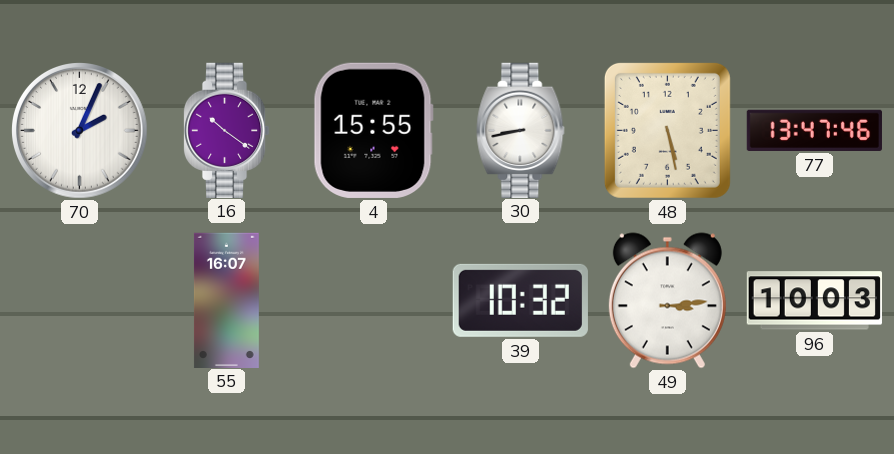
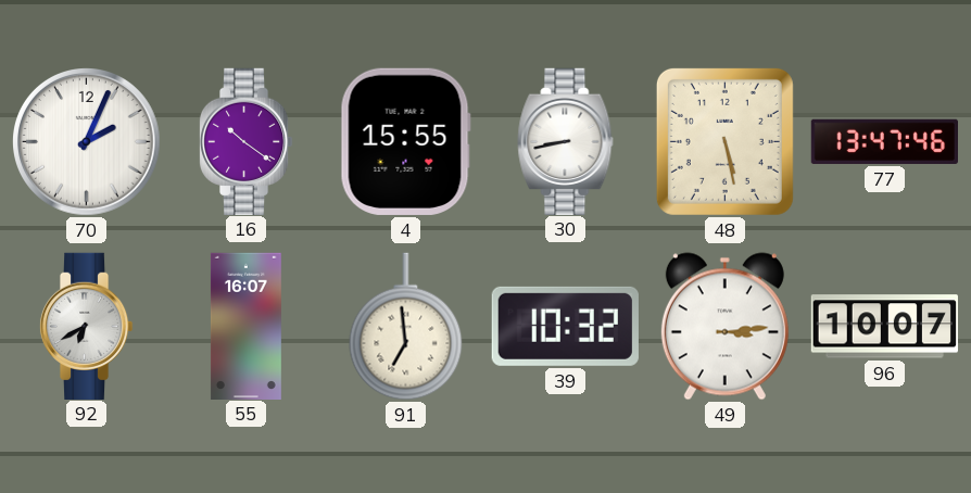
92: none -> 6:40 (86, 326)
91: none -> 6:59 (406, 327)
96: 10:03 -> 10:07 (884, 327)
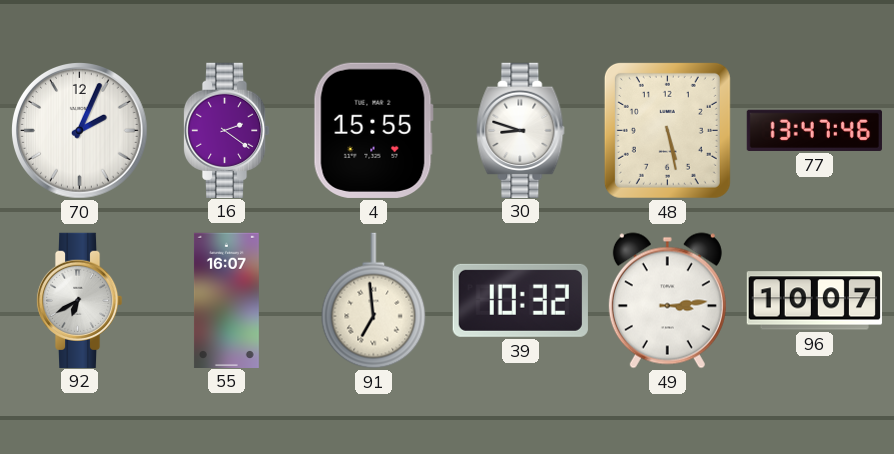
16: 10:21 -> 2:21 (226, 130)
30: 8:43 -> 8:48 (521, 130)
